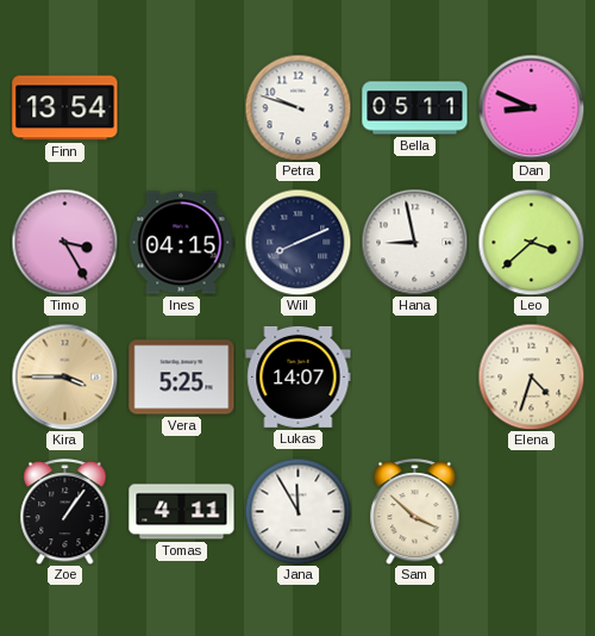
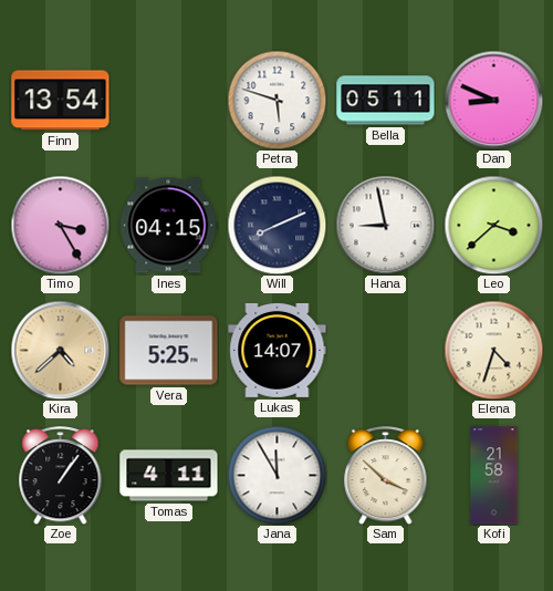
Petra: 9:48 -> 5:48 (276, 100)
Kira: 3:45 -> 4:38 (60, 350)
Kofi: none -> 21:58 (494, 476)
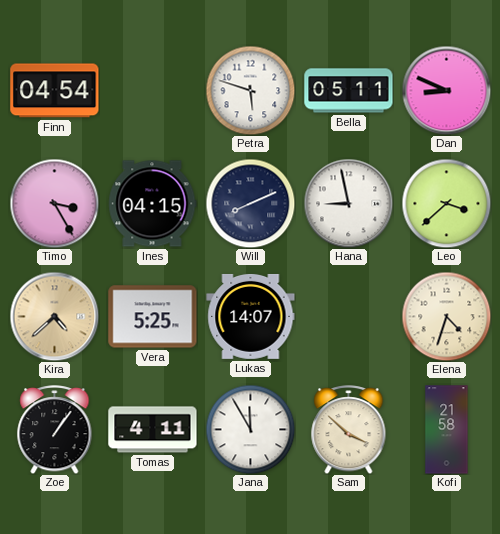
Finn: 13:54 -> 04:54 (55, 91)
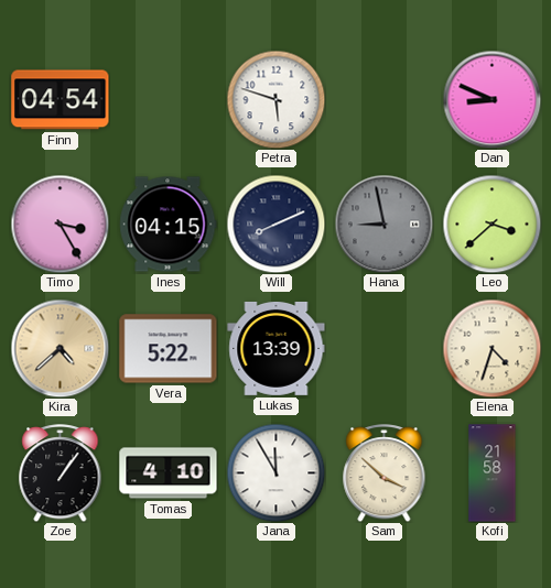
Bella: 05:11 -> none (349, 91)
Hana dial: white -> grey (383, 224)
Vera: 5:25 -> 5:22 (169, 349)
Lukas: 14:07 -> 13:39 (277, 348)
Tomas: 4:11 -> 4:10 (169, 473)
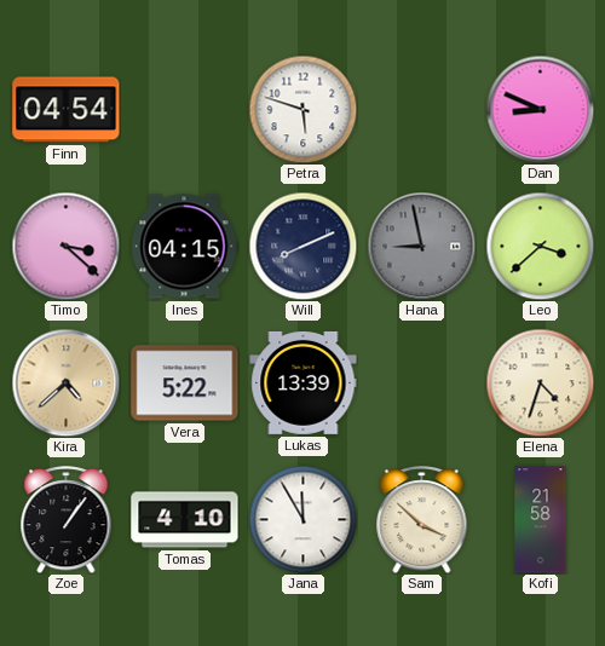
Timo: 3:25 -> 3:22 (65, 246)
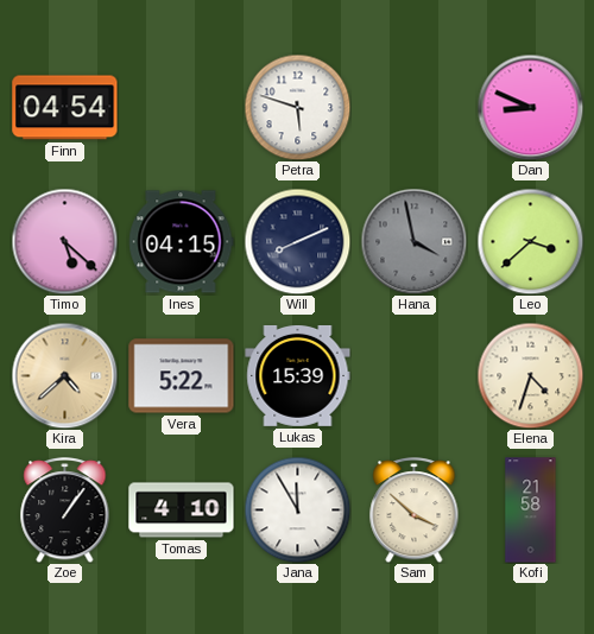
Timo: 3:22 -> 5:22 (64, 241)
Hana: 8:58 -> 3:58 (413, 241)
Lukas: 13:39 -> 15:39 (298, 375)
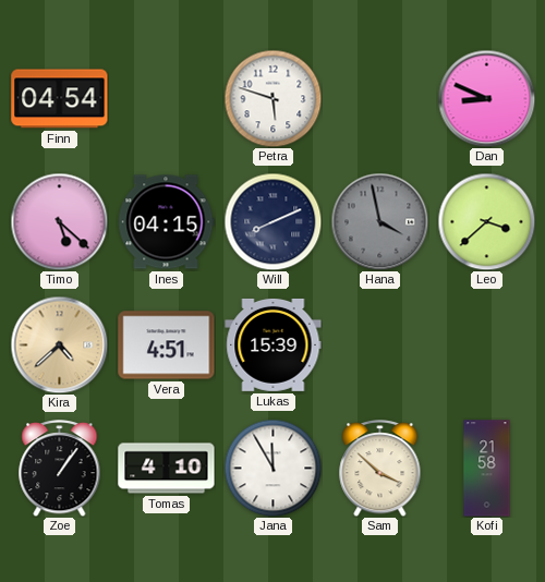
Vera: 5:22 -> 4:51 (167, 345)
Elena: 4:33 -> none (530, 375)
